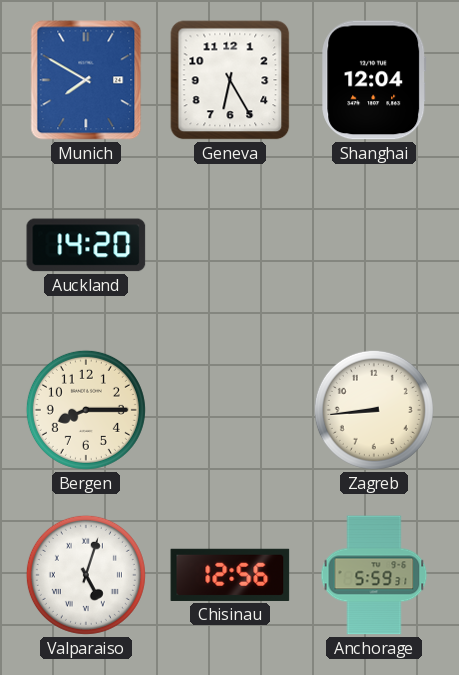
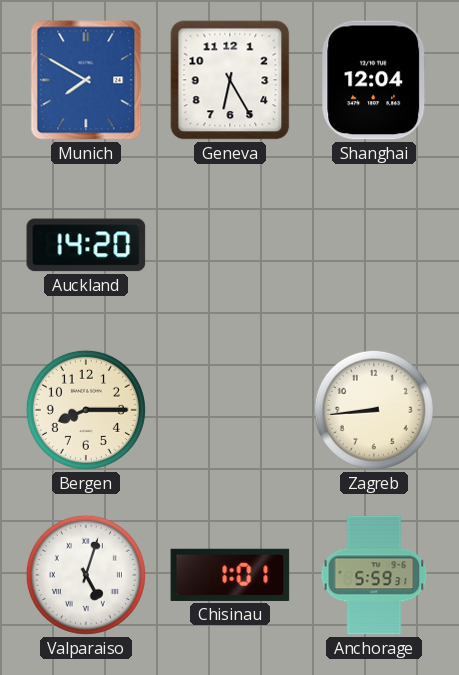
Chisinau: 12:56 -> 1:01 (230, 575)
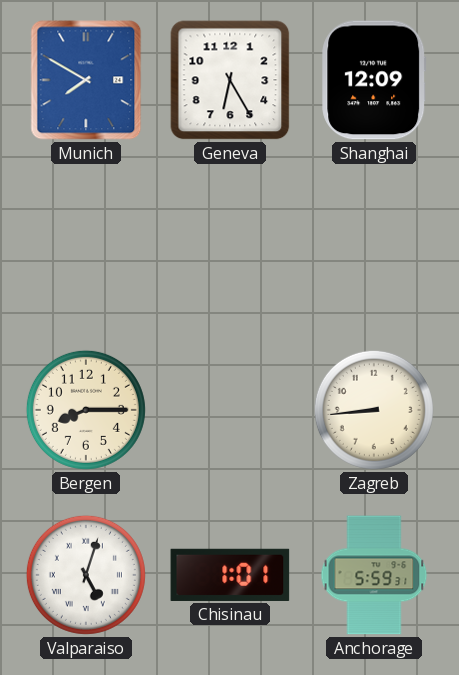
Shanghai: 12:04 -> 12:09 (374, 80)
Auckland: 14:20 -> none (86, 245)
